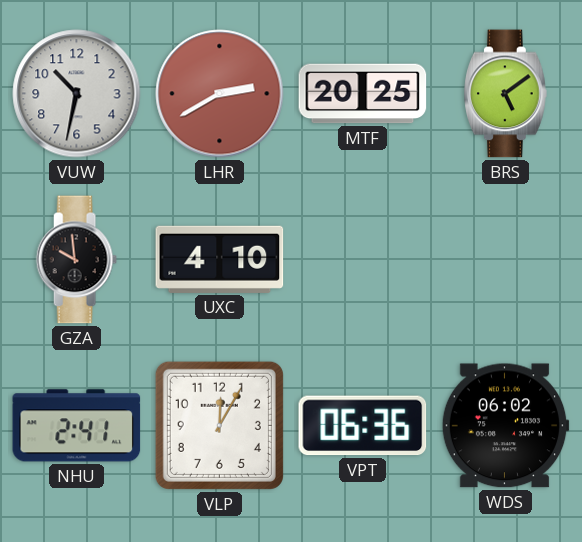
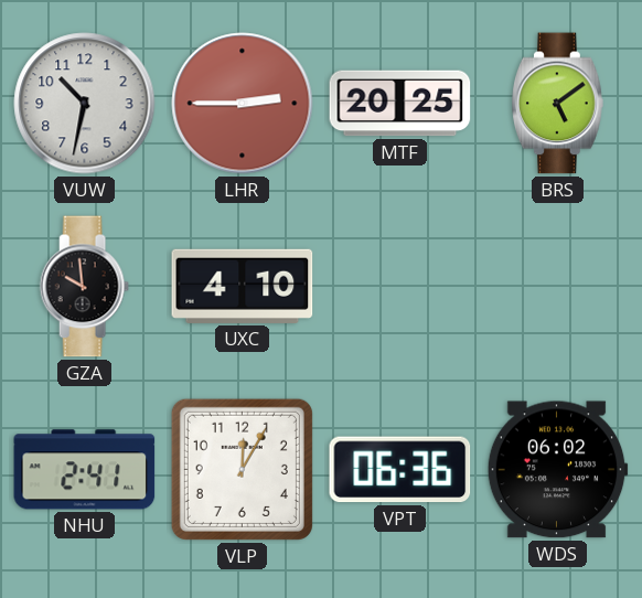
LHR: 2:40 -> 2:45 (243, 104)
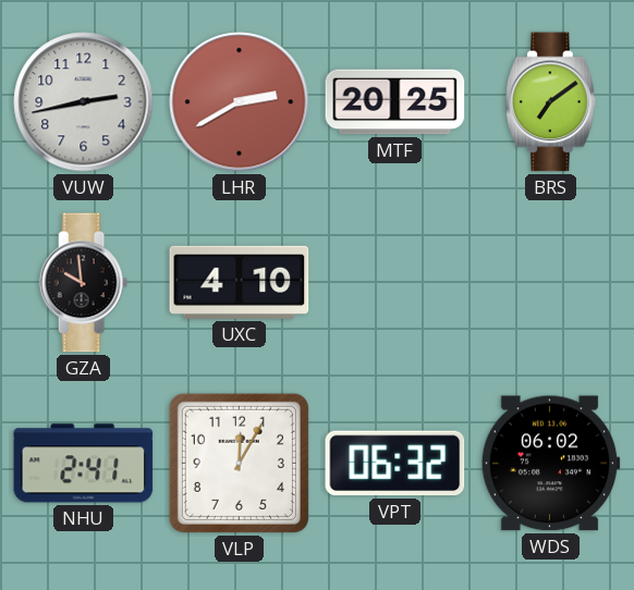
VUW: 10:32 -> 2:43 (84, 102)
LHR: 2:45 -> 2:40 (240, 102)
BRS: 5:09 -> 7:09 (551, 102)
VPT: 06:36 -> 06:32 (395, 464)
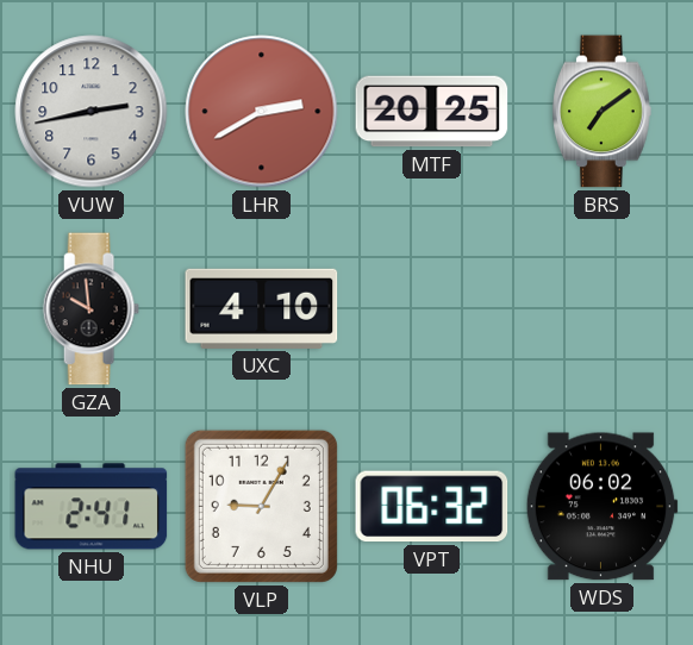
VLP: 12:05 -> 9:05 (261, 506)
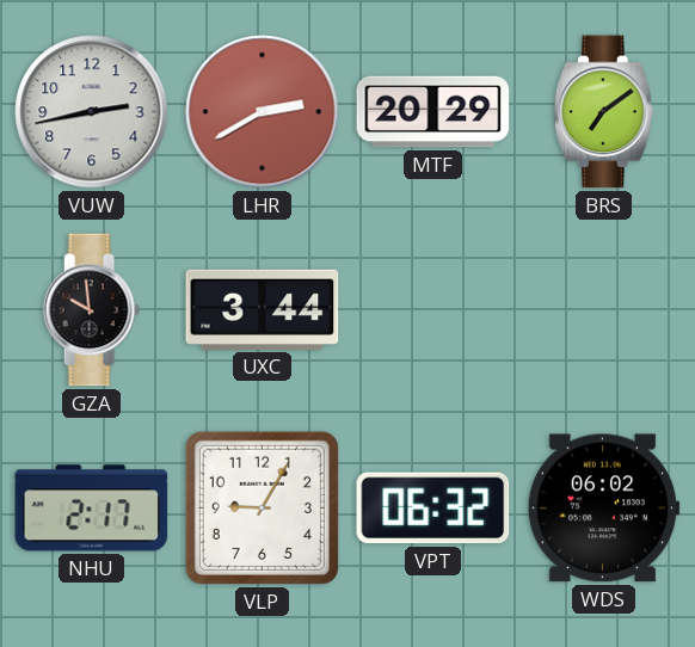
MTF: 20:25 -> 20:29 (433, 112)
UXC: 4:10 -> 3:44 (263, 309)
NHU: 2:41 -> 2:17 (92, 509)
